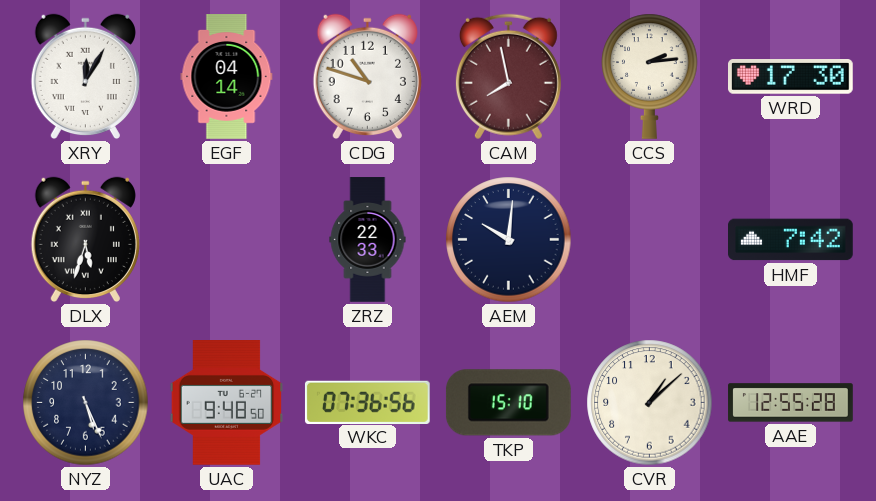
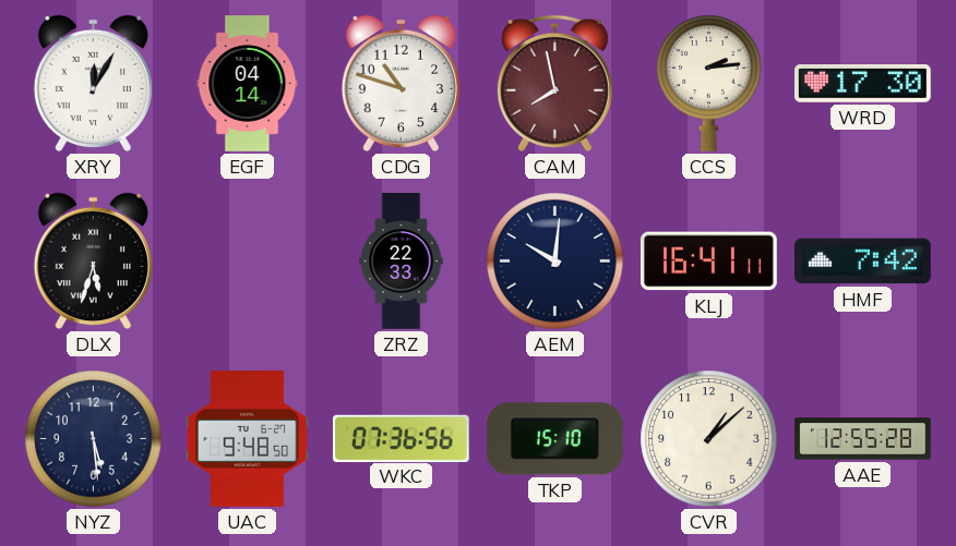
KLJ: none -> 16:41 (709, 262)
NYZ: 5:26 -> 5:29 (94, 439)
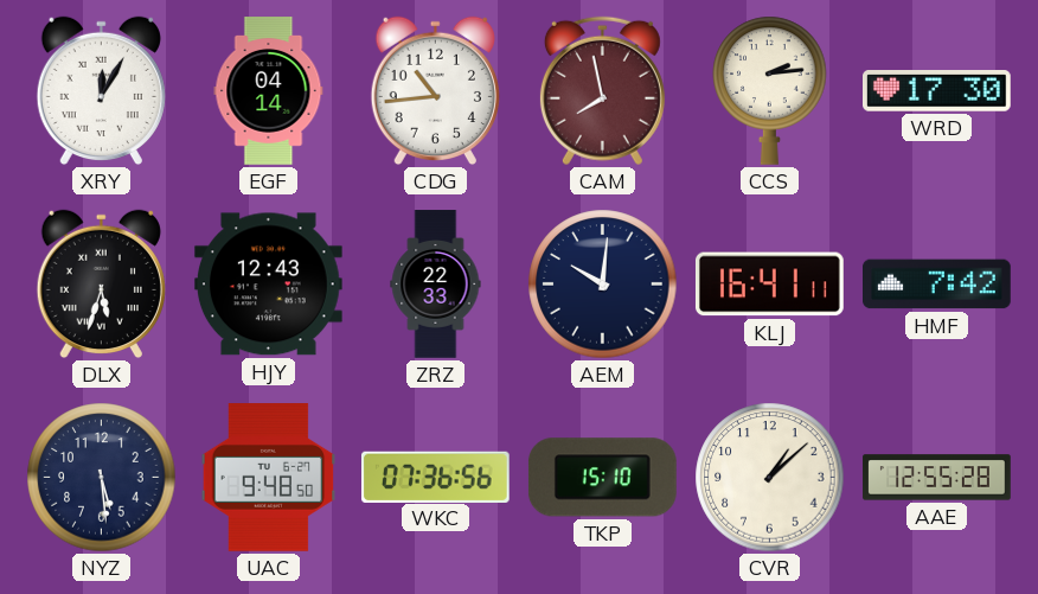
CDG: 10:48 -> 10:44 (435, 91)
HJY: none -> 12:43 (268, 285)
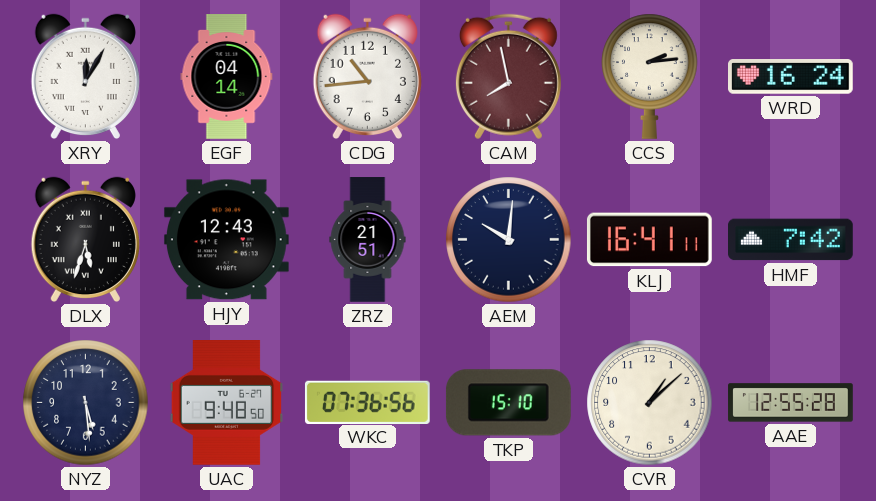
WRD: 17:30 -> 16:24 (791, 77)
ZRZ: 22:33 -> 21:51 (368, 240)
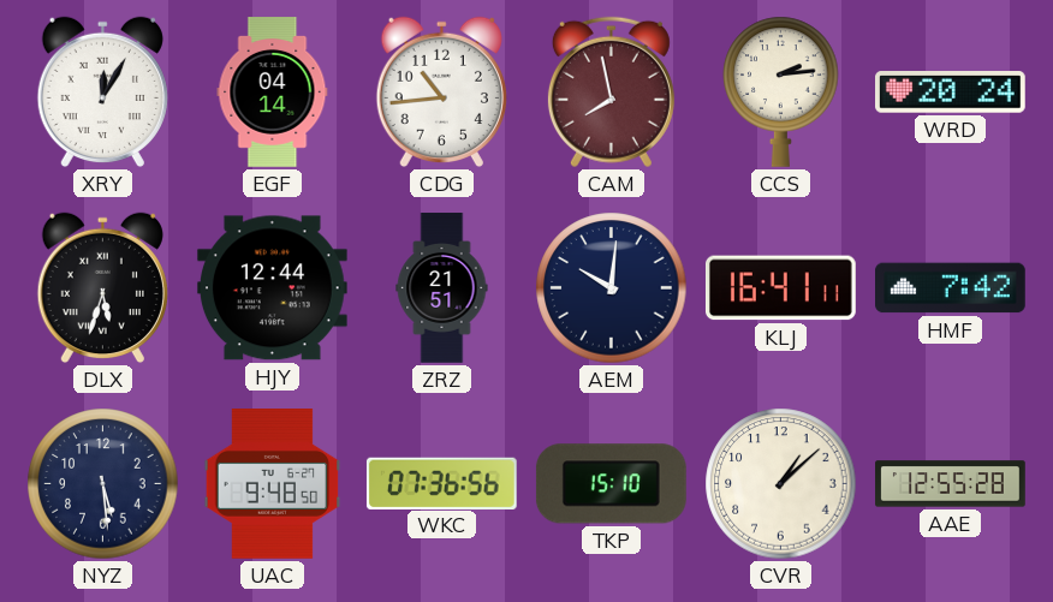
WRD: 16:24 -> 20:24 (951, 93)
HJY: 12:43 -> 12:44 (272, 288)
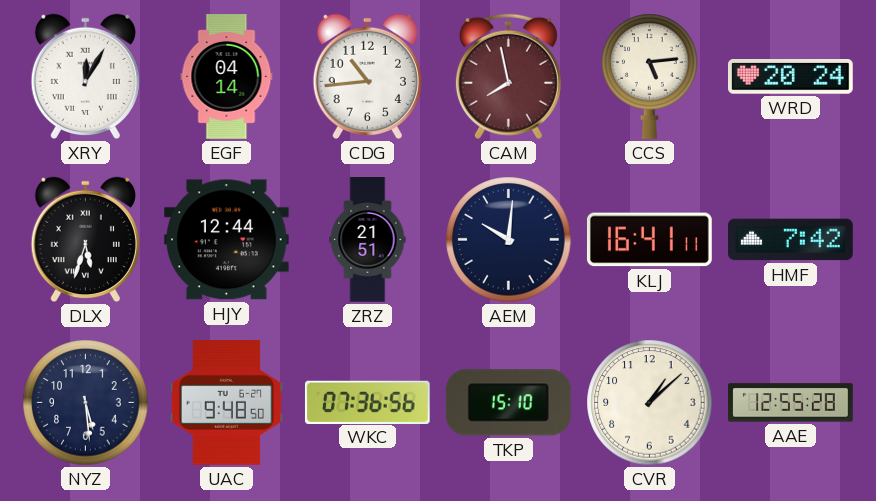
CCS: 2:14 -> 5:14 (650, 76)
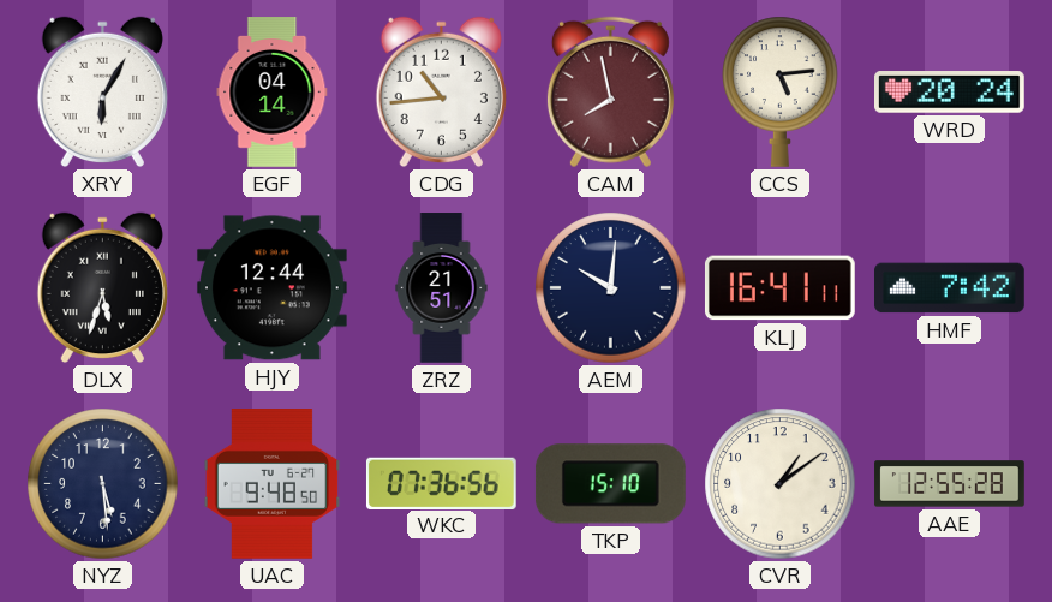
XRY: 12:05 -> 6:05 (102, 93)
CVR: 1:08 -> 1:09 (781, 484)
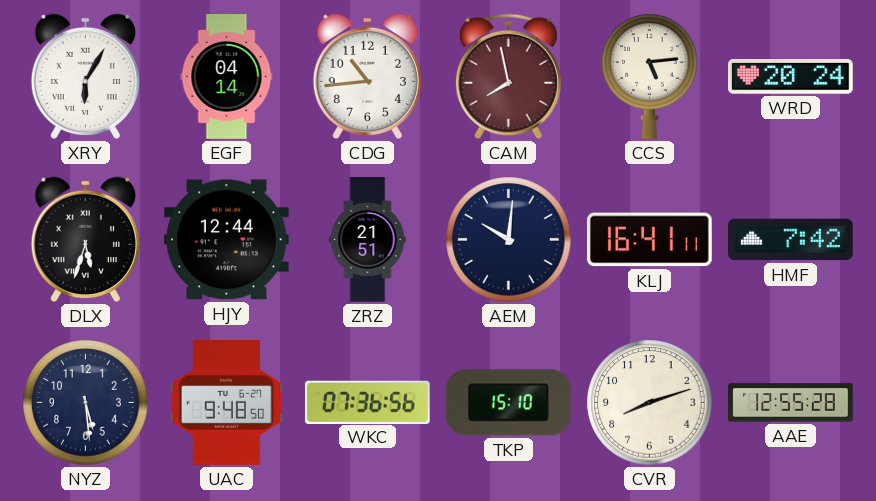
CVR: 1:09 -> 8:12 (650, 403)
